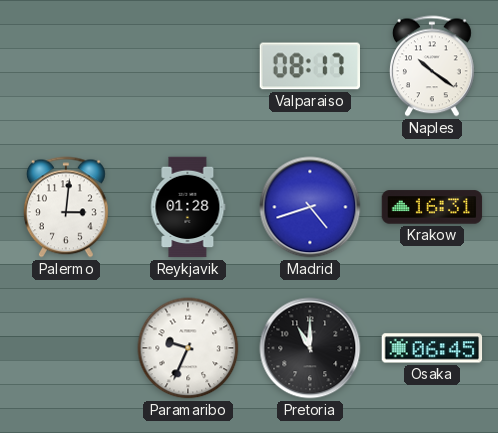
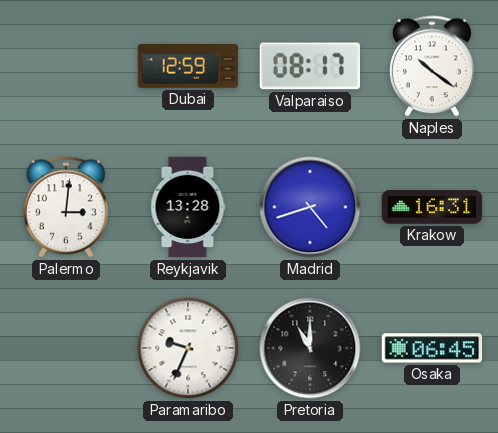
Dubai: none -> 12:59 (188, 67)
Reykjavik: 01:28 -> 13:28 (188, 207)
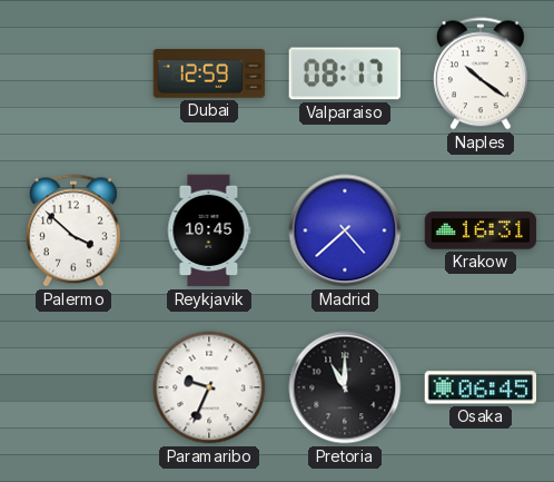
Palermo: 3:01 -> 3:52 (73, 230)
Reykjavik: 13:28 -> 10:45 (209, 230)
Madrid: 4:42 -> 4:38 (345, 230)
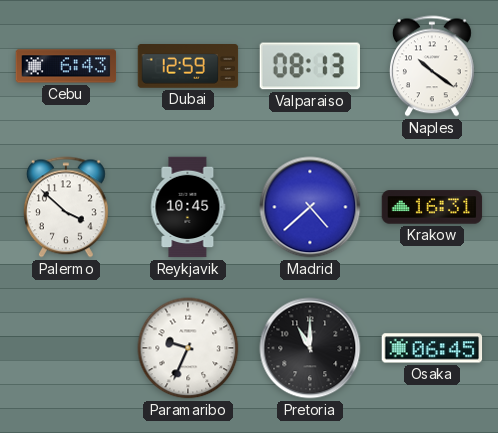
Cebu: none -> 6:43 (66, 66)
Valparaiso: 08:17 -> 08:13 (309, 66)
